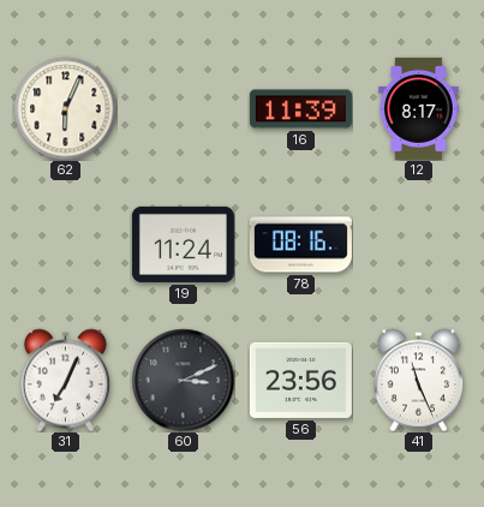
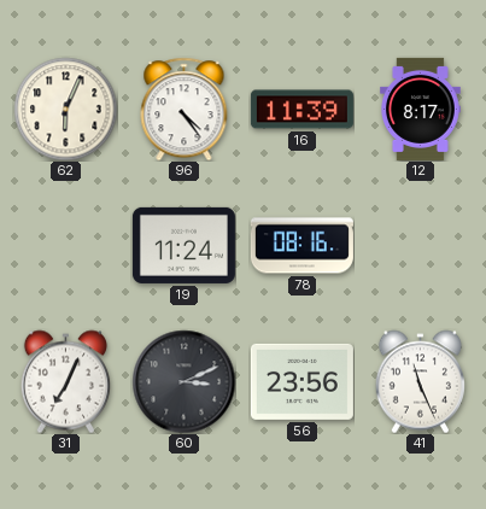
96: none -> 4:24 (185, 109)
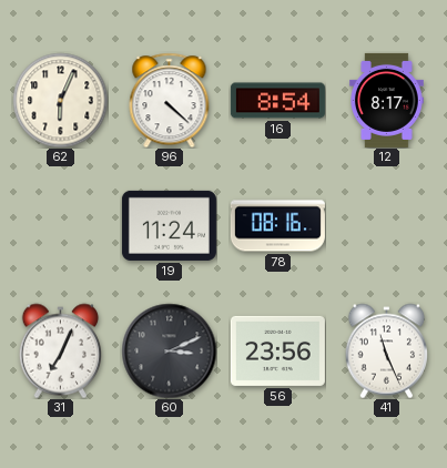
96: 4:24 -> 4:22 (170, 100)
16: 11:39 -> 8:54 (277, 101)
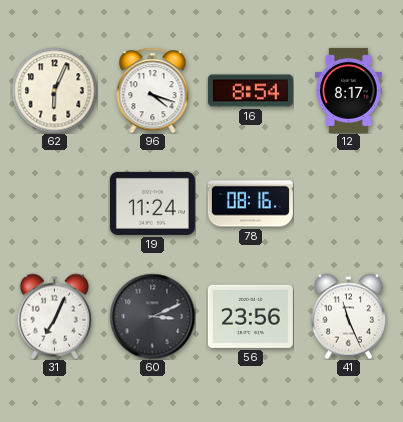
96: 4:22 -> 4:18 (153, 90)
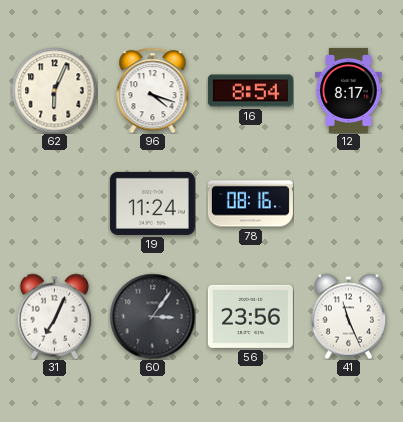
60: 3:11 -> 3:06 (152, 316)
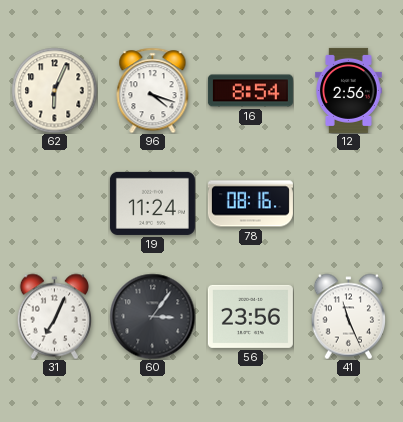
12: 8:17 -> 2:56 (349, 90)
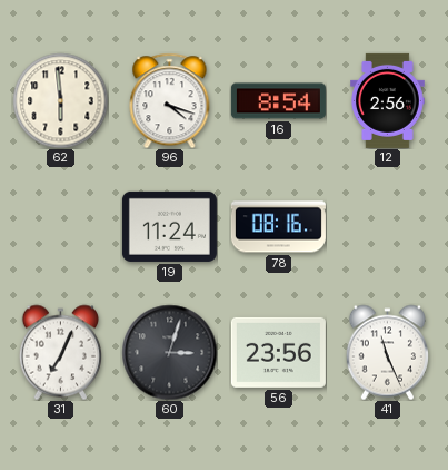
62: 6:04 -> 5:59 (60, 100)
60: 3:06 -> 3:03 (169, 352)
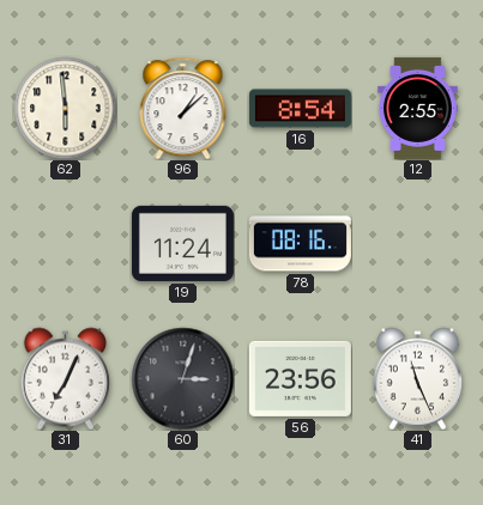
96: 4:18 -> 1:08 (183, 108)
12: 2:56 -> 2:55 (418, 108)
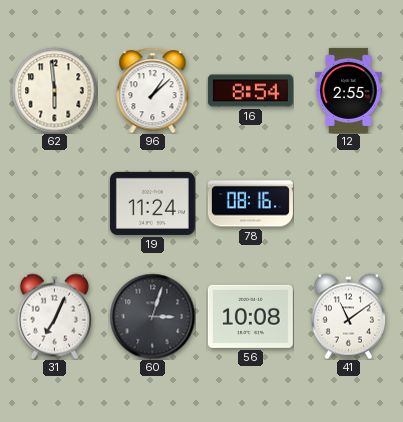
56: 23:56 -> 10:08 (250, 316)
41: 11:26 -> 11:09 (348, 316)
